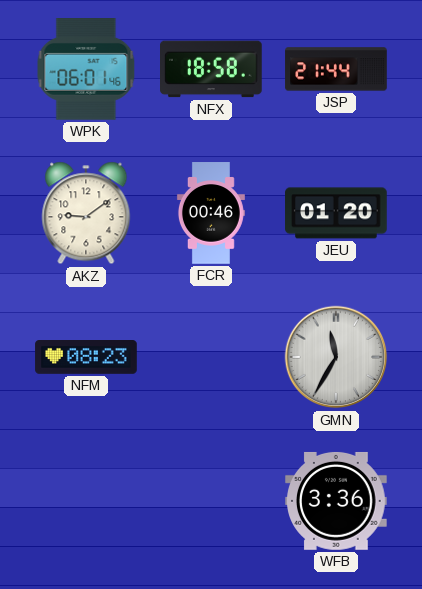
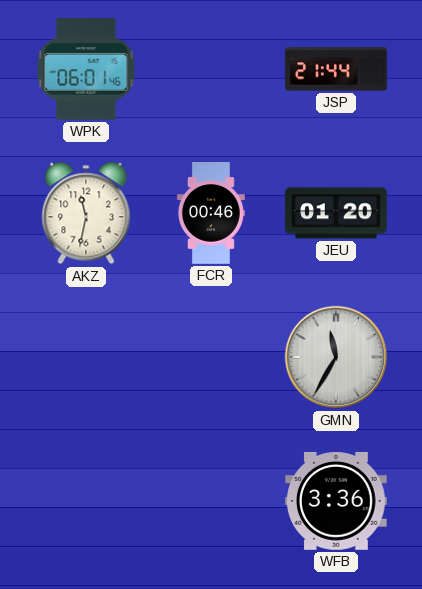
NFX: 18:58 -> none (212, 69)
AKZ: 9:09 -> 11:32 (86, 213)
NFM: 08:23 -> none (86, 357)
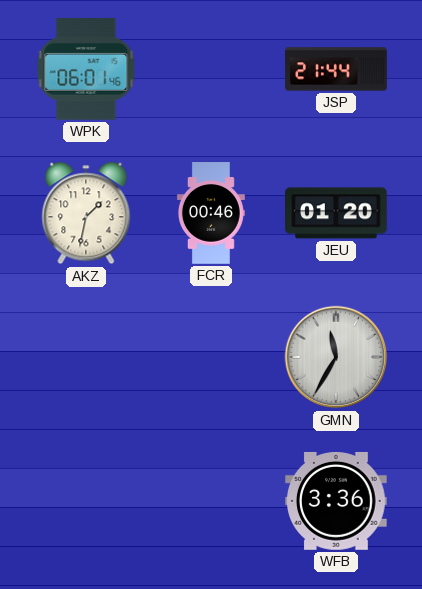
AKZ: 11:32 -> 1:32 (86, 213)
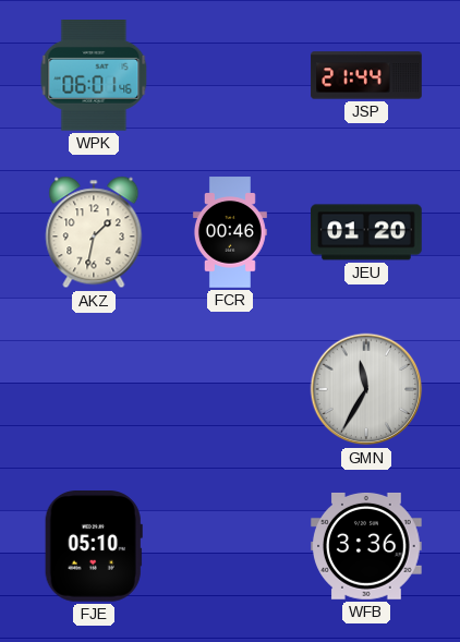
FJE: none -> 05:10 (94, 547)
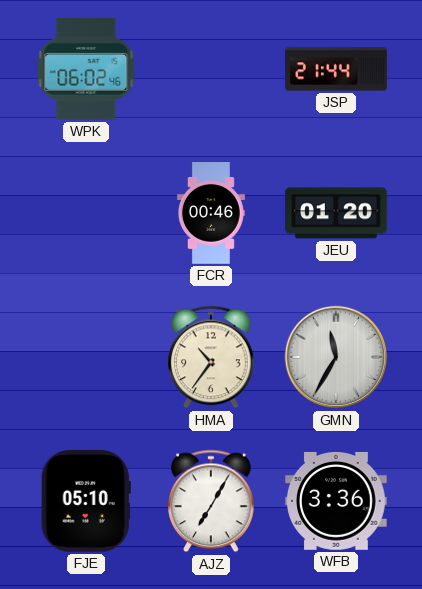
WPK: 06:01 -> 06:02 (86, 70)
AKZ: 1:32 -> none (94, 232)
HMA: none -> 10:36 (211, 357)
AJZ: none -> 7:05 (211, 501)
